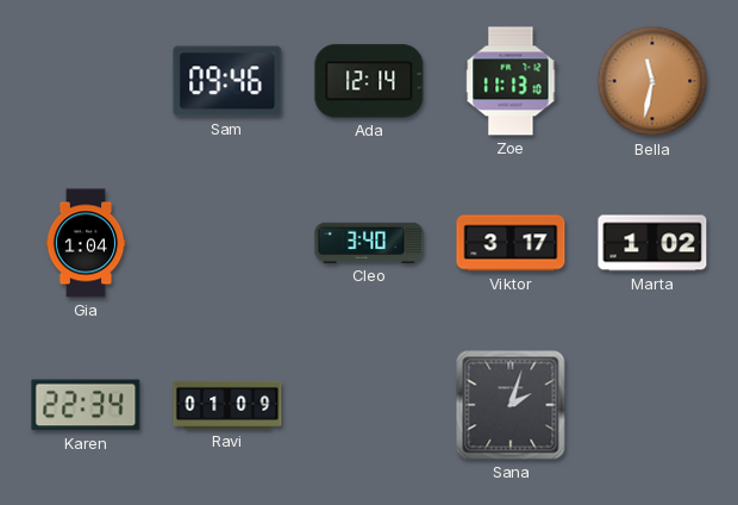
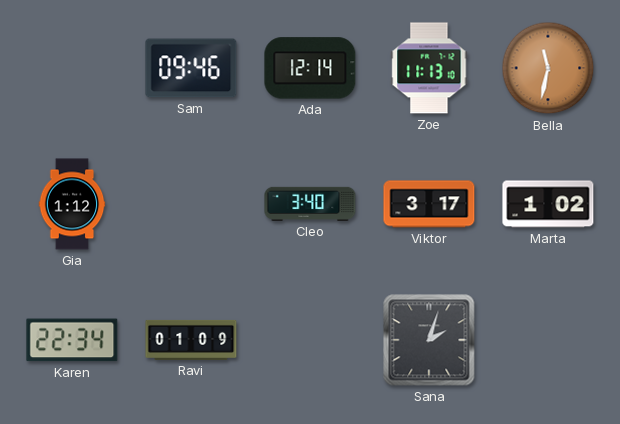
Gia: 1:04 -> 1:12 (72, 204)
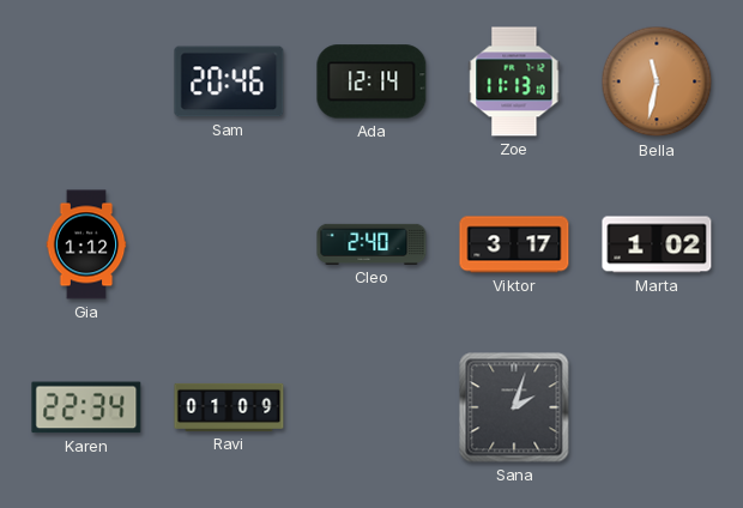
Sam: 09:46 -> 20:46 (229, 81)
Cleo: 3:40 -> 2:40 (371, 244)
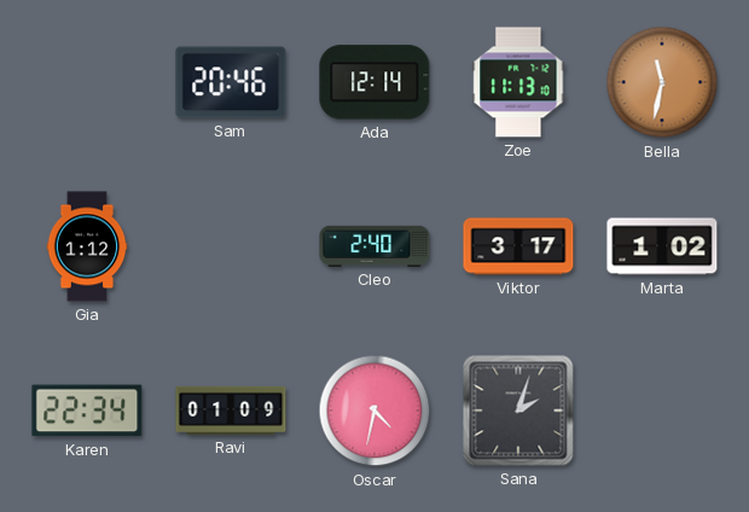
Oscar: none -> 4:32 (374, 411)
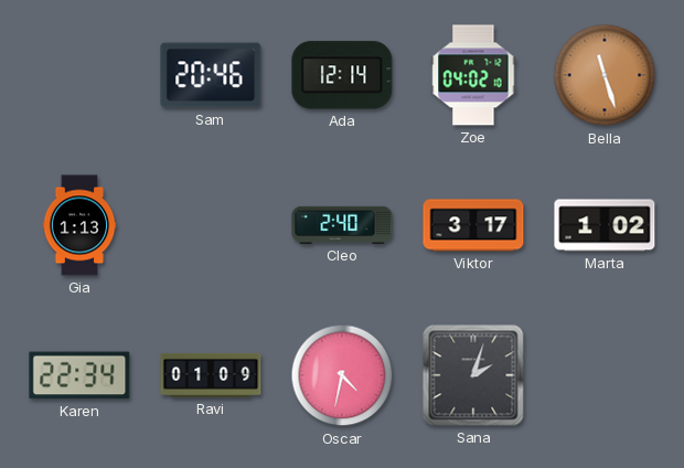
Zoe: 11:13 -> 04:02 (473, 75)
Bella: 11:32 -> 11:27 (605, 75)
Gia: 1:12 -> 1:13 (79, 225)
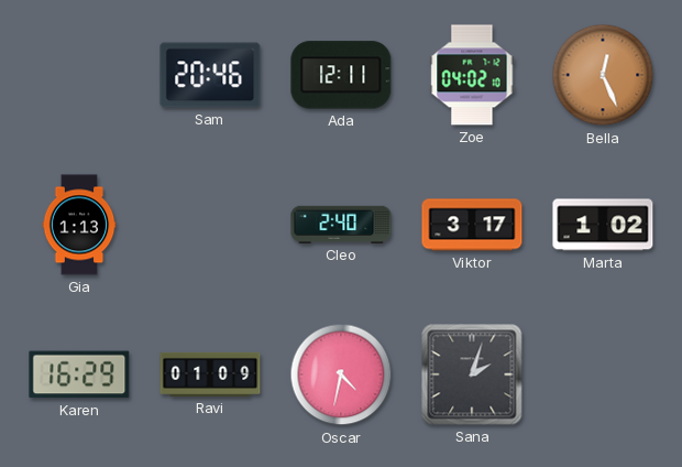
Ada: 12:14 -> 12:11 (341, 75)
Bella: 11:27 -> 12:26 (603, 75)
Karen: 22:34 -> 16:29 (79, 374)
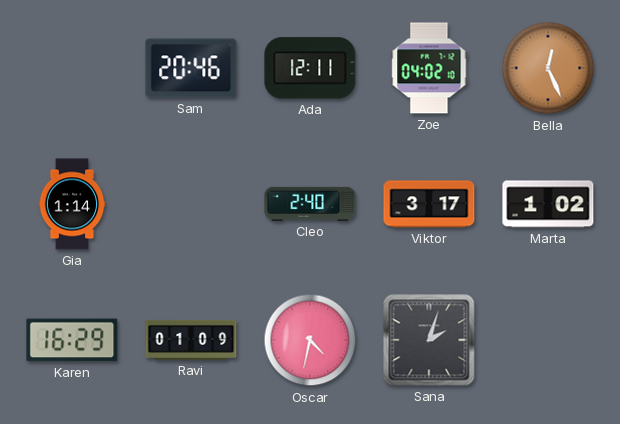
Gia: 1:13 -> 1:14 (72, 204)
